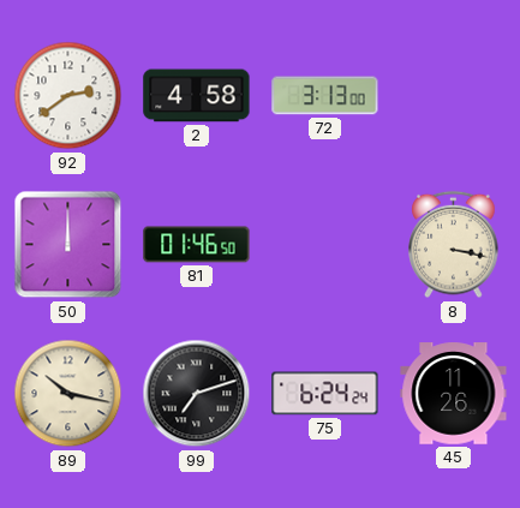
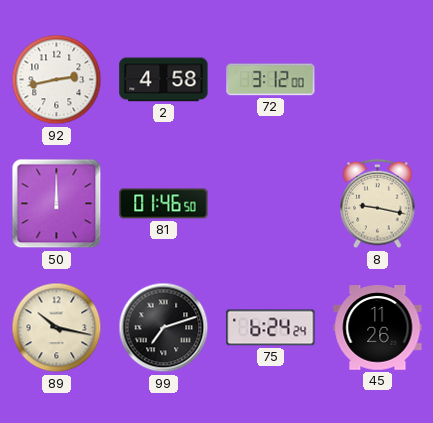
92: 2:39 -> 2:43 (57, 80)
72: 3:13 -> 3:12 (271, 80)
8: 3:17 -> 9:17 (378, 204)
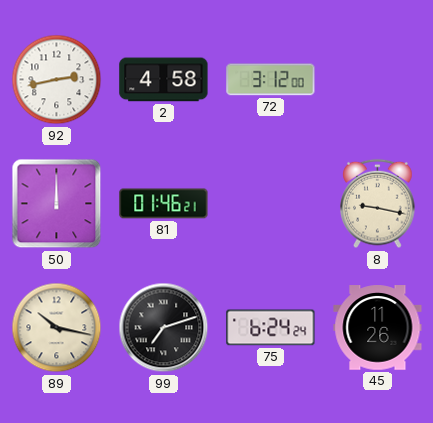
81: 01:46:50 -> 01:46:21 (164, 204)
